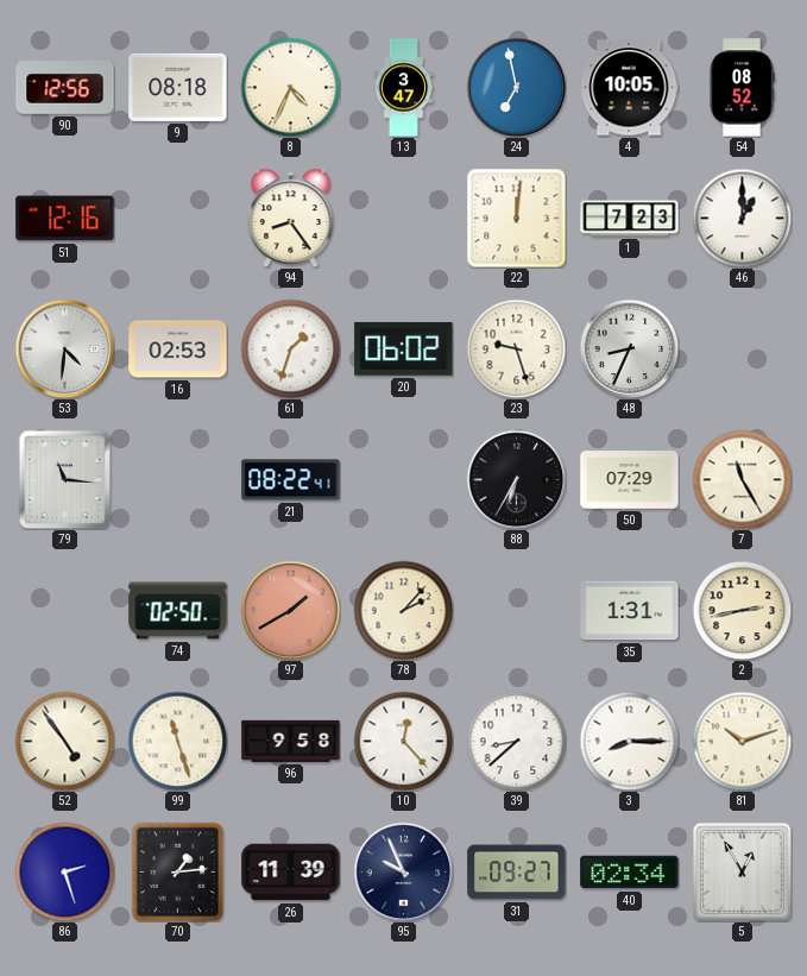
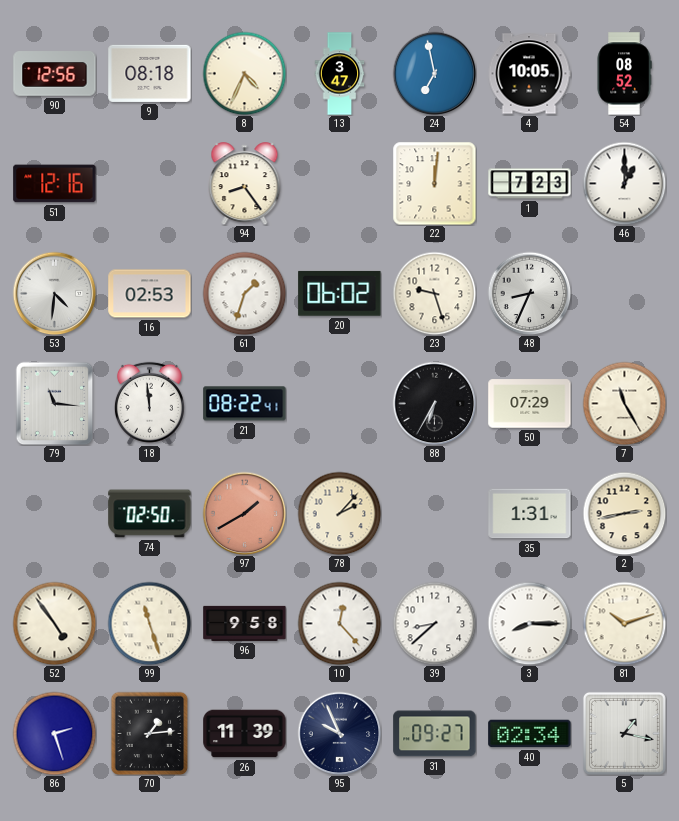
18: none -> 11:59 (149, 403)
5: 12:55 -> 1:17 (624, 733)
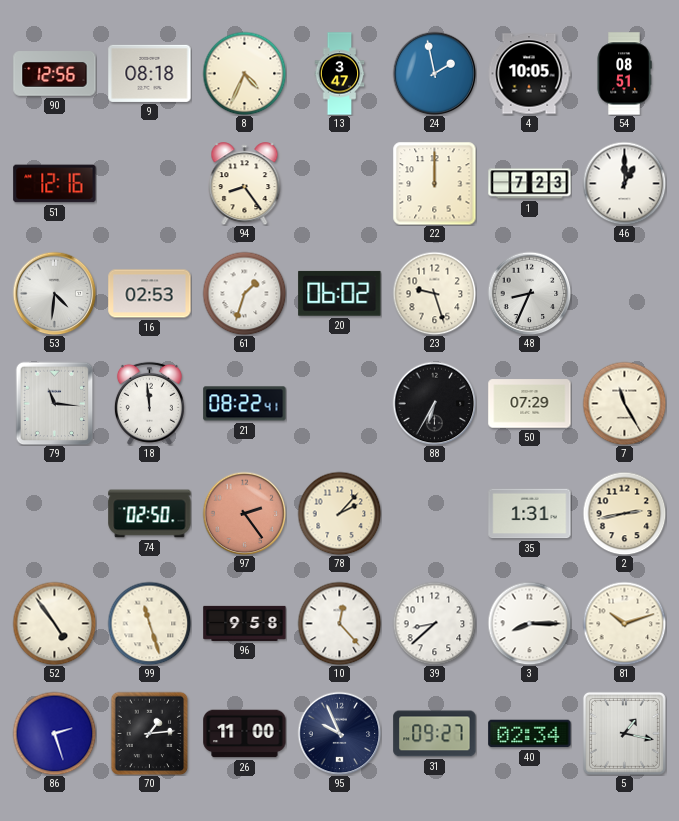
24: 6:58 -> 1:58 (434, 73)
54: 08:52 -> 08:51 (624, 74)
22: 12:01 -> 12:00 (434, 183)
97: 1:40 -> 2:24 (244, 513)
26: 11:39 -> 11:00 (245, 734)
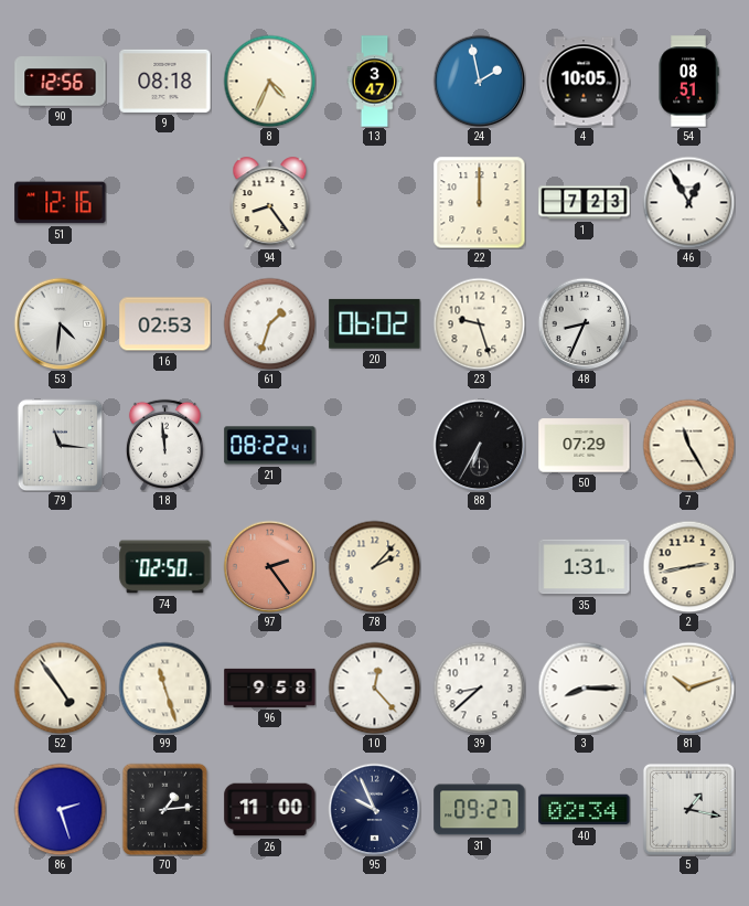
46: 1:00 -> 12:55 (688, 202)
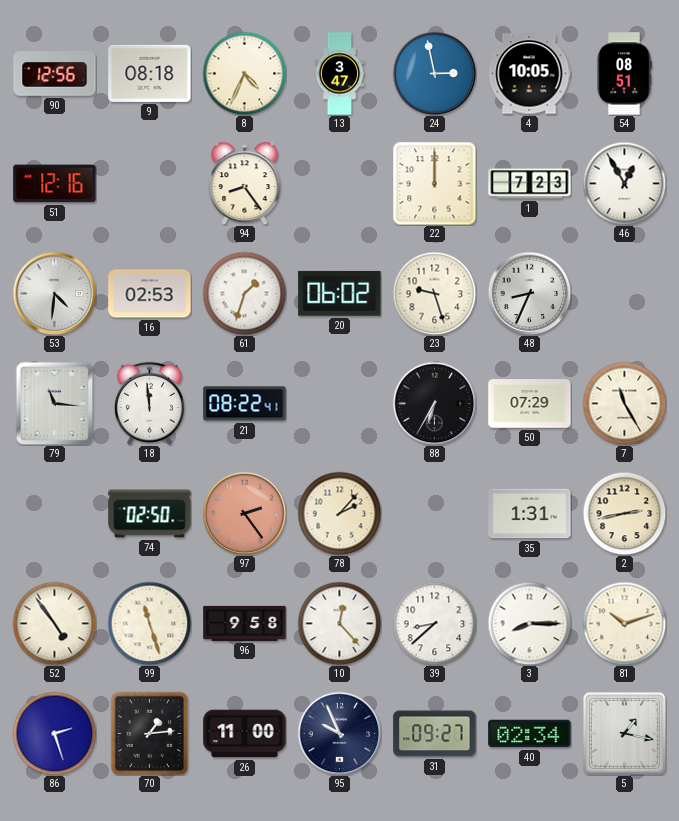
24: 1:58 -> 2:58 (434, 73)
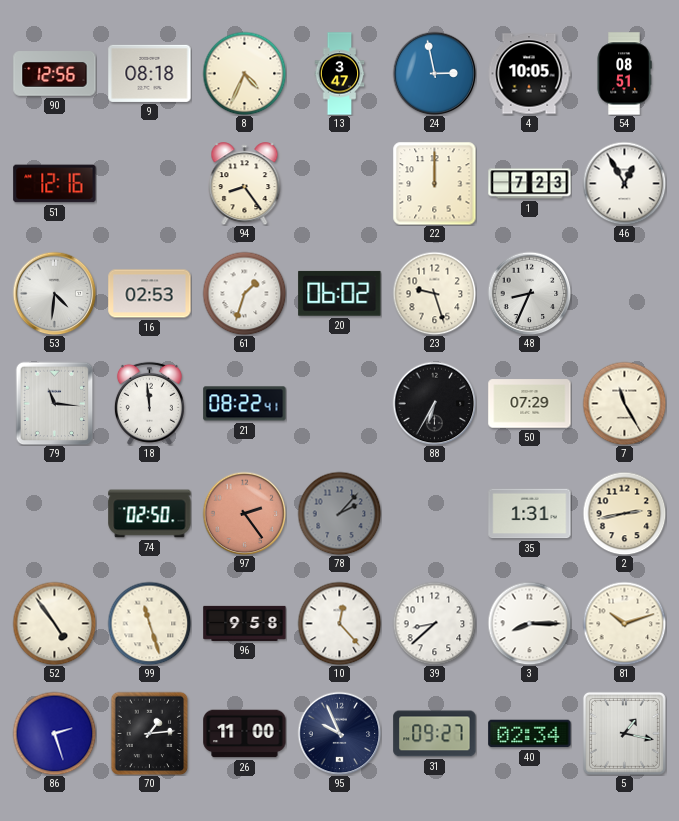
78 dial: cream -> grey (339, 513)
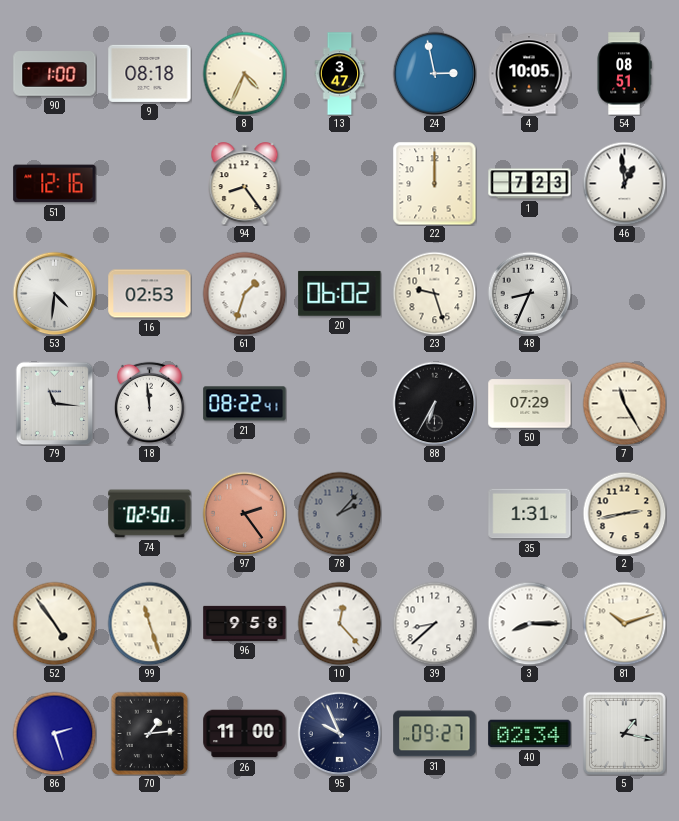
90: 12:56 -> 1:00 (55, 74)
46: 12:55 -> 12:59 (624, 183)
